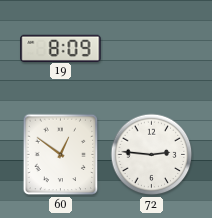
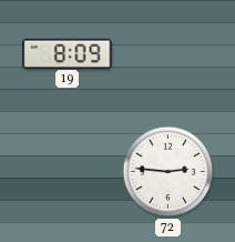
60: 12:51 -> none (61, 155)
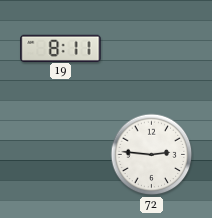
19: 8:09 -> 8:11 (61, 48)
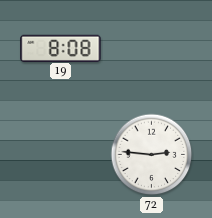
19: 8:11 -> 8:08 (61, 48)
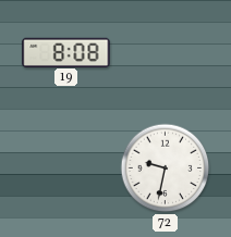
72: 2:46 -> 9:32 (166, 169)
